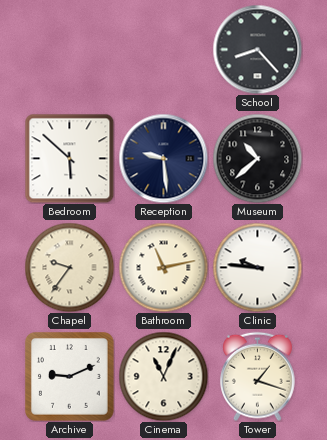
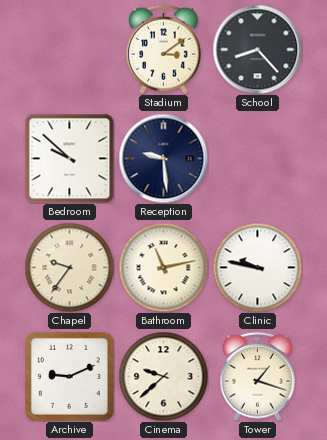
Stadium: none -> 3:09 (164, 49)
Bedroom: 5:52 -> 9:52 (69, 158)
Museum: 10:38 -> none (257, 158)
Clinic: 9:46 -> 9:47 (257, 267)
Cinema: 11:04 -> 9:38 (163, 376)
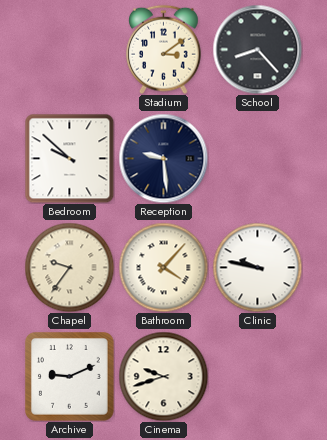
Bathroom: 11:13 -> 4:07 (163, 267)
Cinema: 9:38 -> 9:42 (163, 376)
Tower: 1:18 -> none (258, 376)
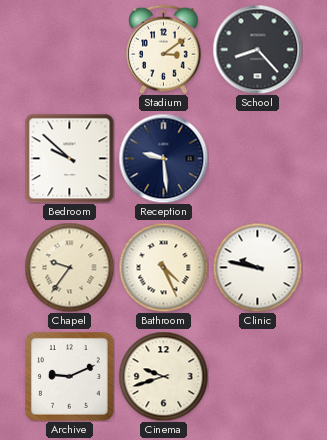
Bathroom: 4:07 -> 4:26 (163, 267)
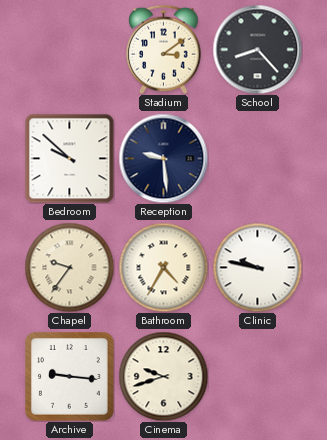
Bathroom: 4:26 -> 4:35 (163, 267)
Archive: 9:11 -> 9:16 (69, 376)
